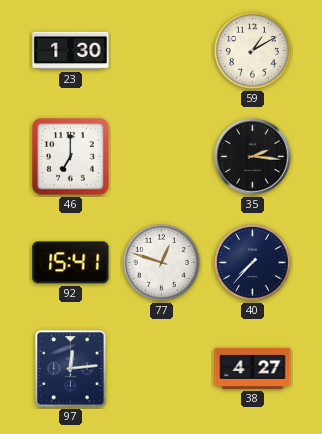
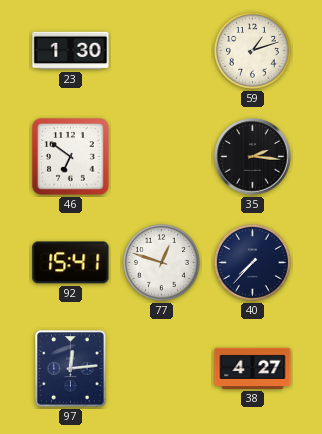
59: 1:10 -> 1:12 (252, 50)
46: 7:00 -> 6:51 (71, 157)
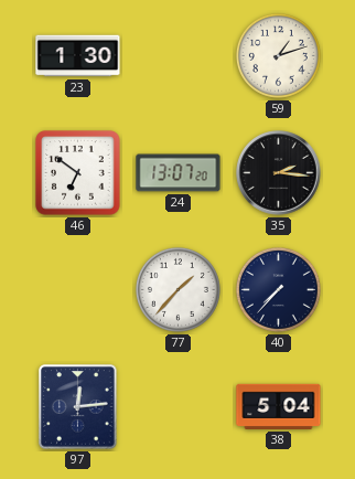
24: none -> 13:07 (179, 173)
92: 15:41 -> none (71, 263)
77: 12:48 -> 1:37 (177, 289)
38: 4:27 -> 5:04 (279, 406)
